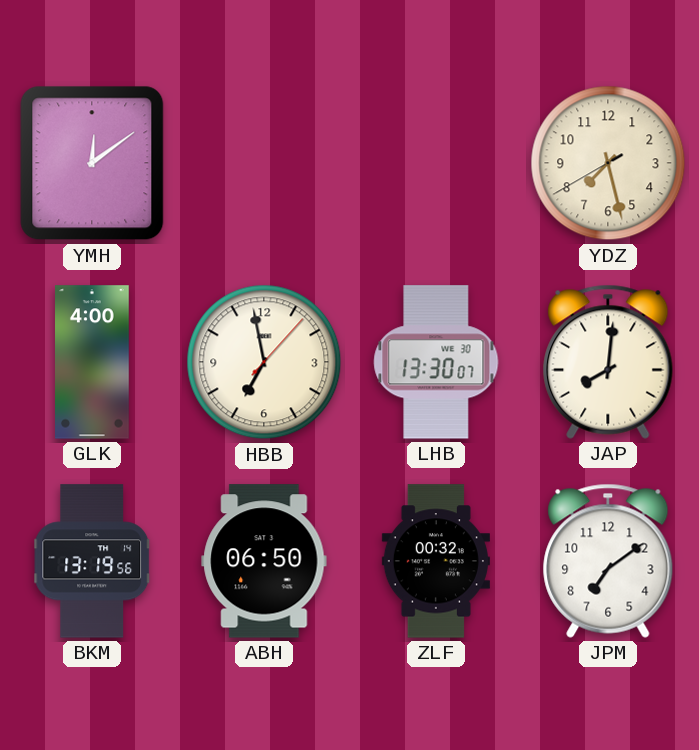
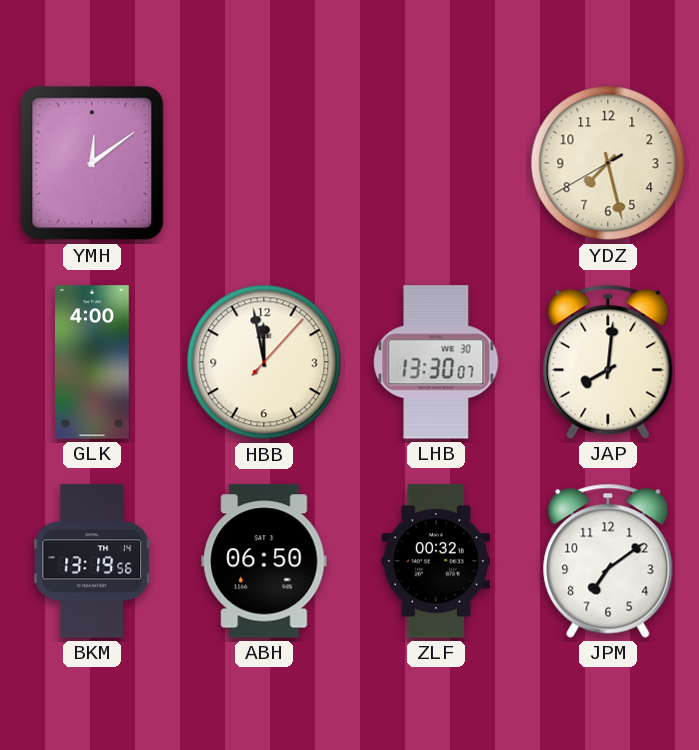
HBB: 6:58 -> 11:58 (264, 362)
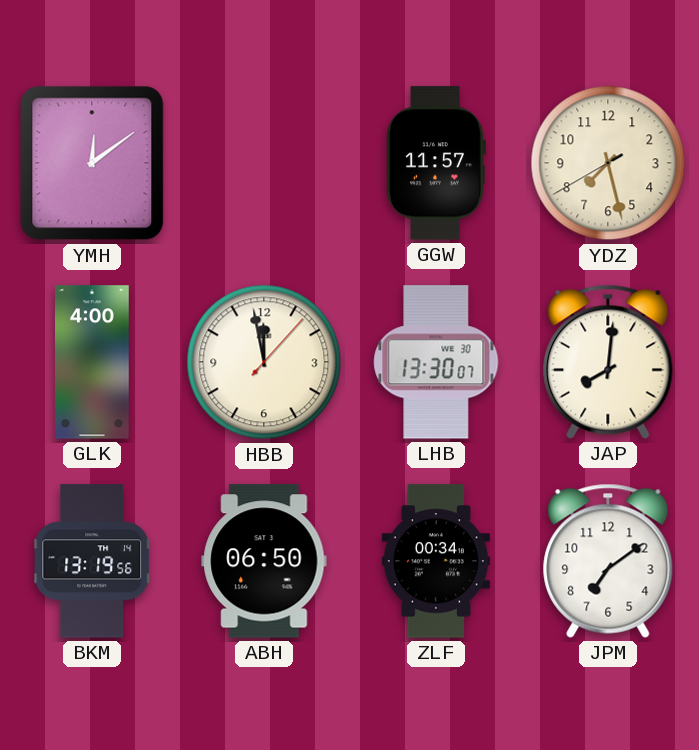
GGW: none -> 11:57 (436, 163)
ZLF: 00:32 -> 00:34 (436, 561)
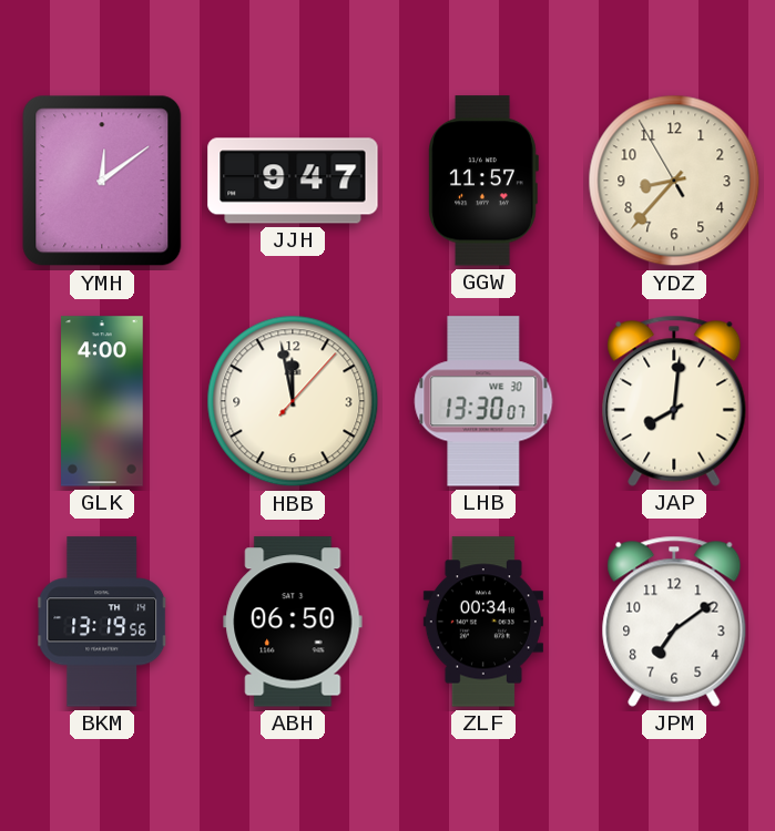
JJH: none -> 9:47 (293, 181)
YDZ: 7:27 -> 8:36 (674, 181)
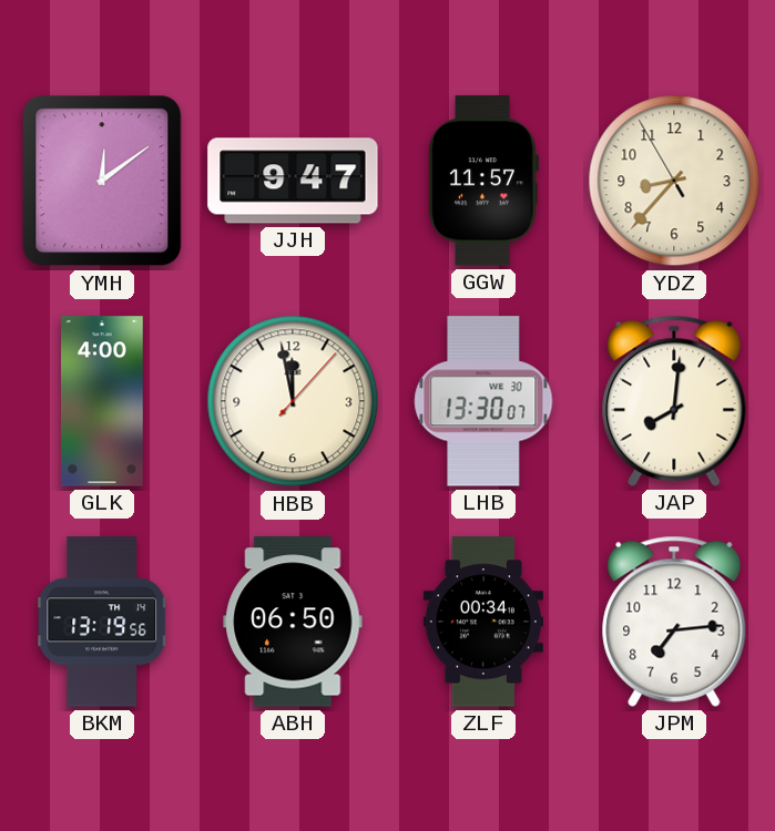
JPM: 7:09 -> 7:14 (674, 622)
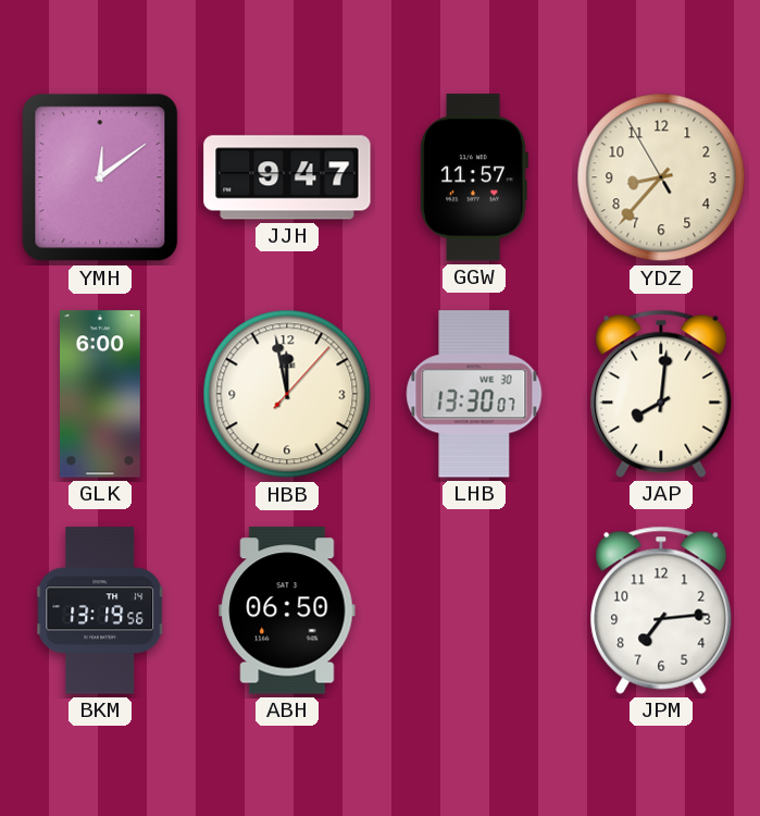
GLK: 4:00 -> 6:00 (101, 394)
ZLF: 00:34 -> none (483, 622)
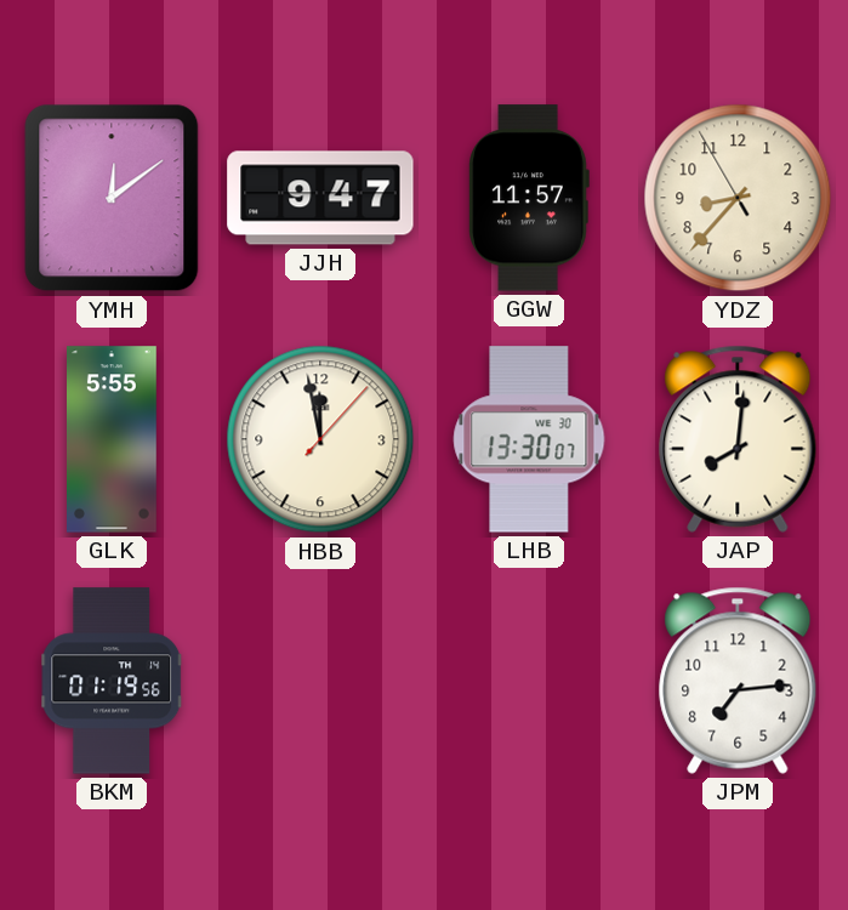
GLK: 6:00 -> 5:55 (113, 439)
BKM: 13:19 -> 01:19 (113, 681)
ABH: 06:50 -> none (287, 610)
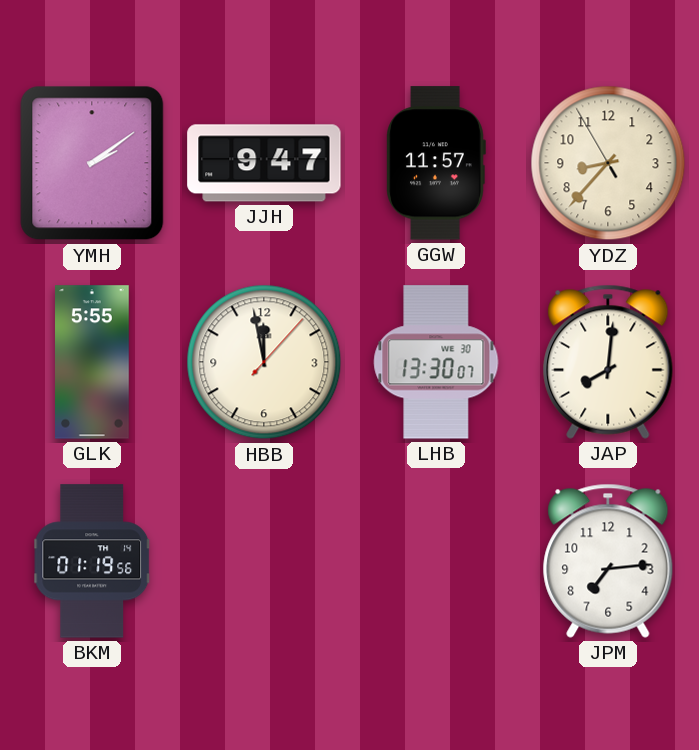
YMH: 12:09 -> 2:09 (92, 163)
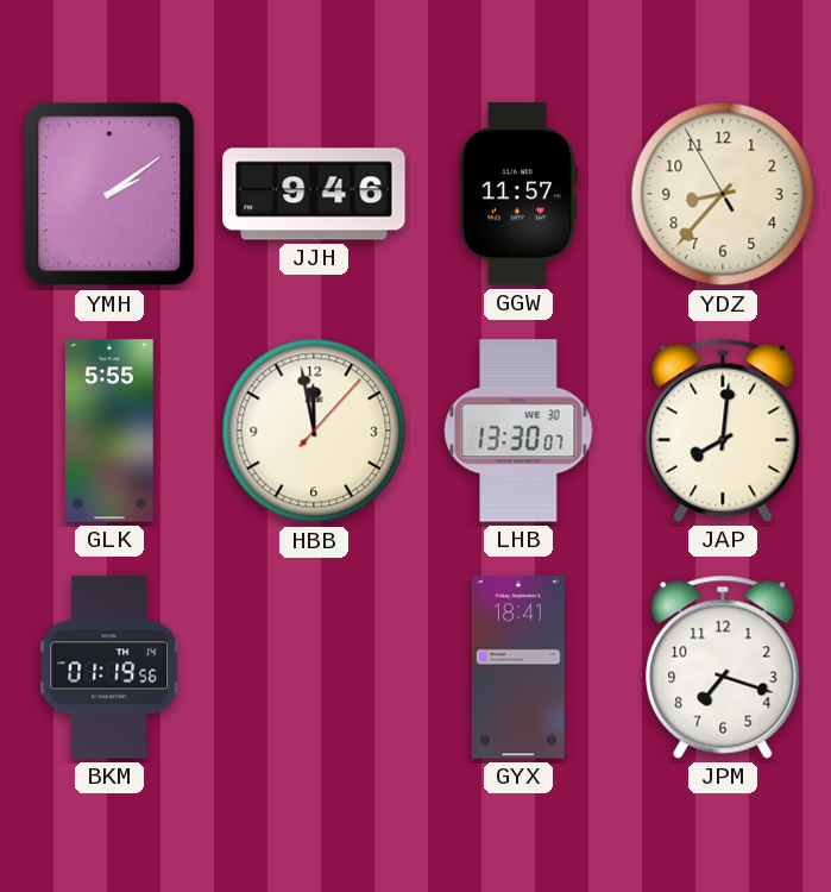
JJH: 9:47 -> 9:46 (314, 194)
GYX: none -> 18:41 (518, 667)
JPM: 7:14 -> 7:18 (723, 667)
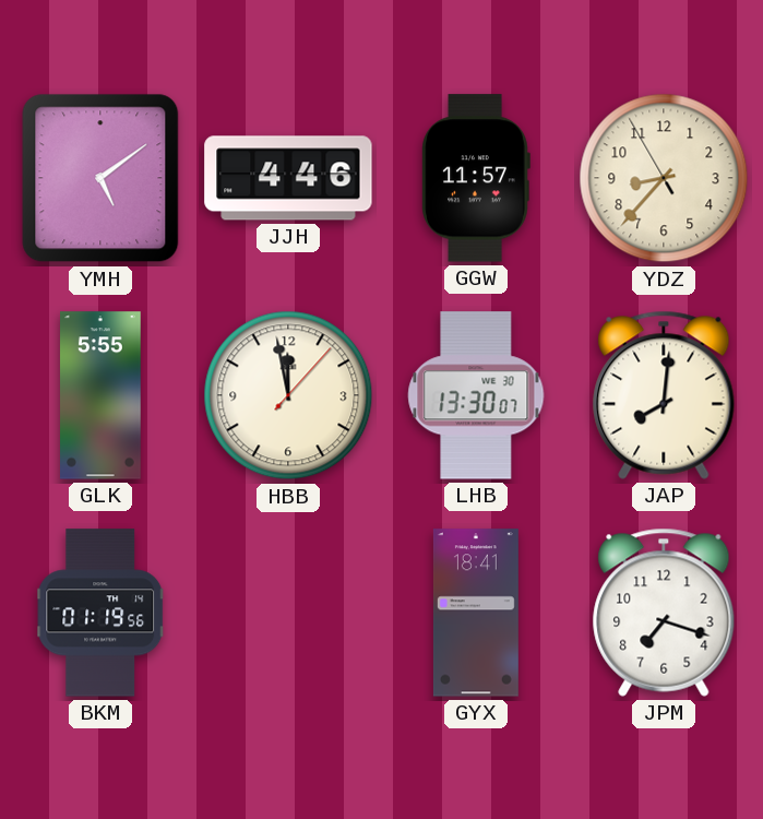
YMH: 2:09 -> 5:09 (100, 178)
JJH: 9:46 -> 4:46 (288, 178)
